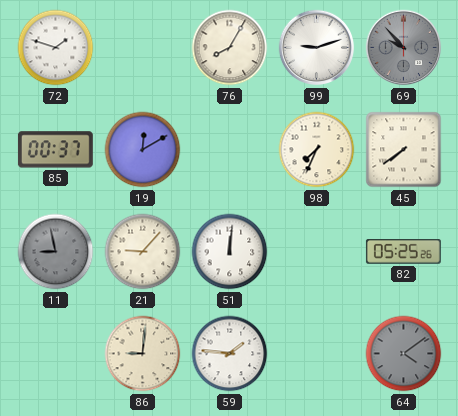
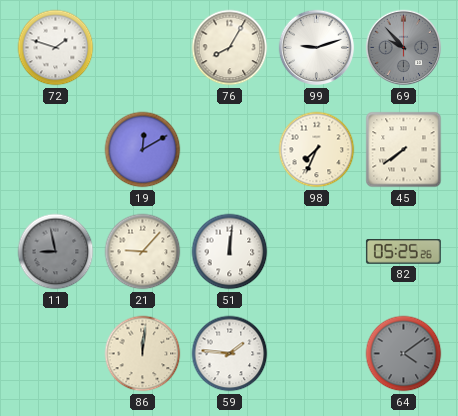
85: 00:37 -> none (55, 150)
86: 9:01 -> 12:01 (143, 354)
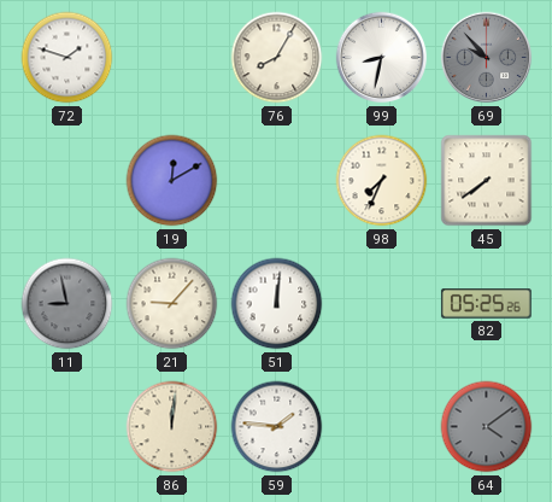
99: 9:12 -> 8:32 (382, 58)
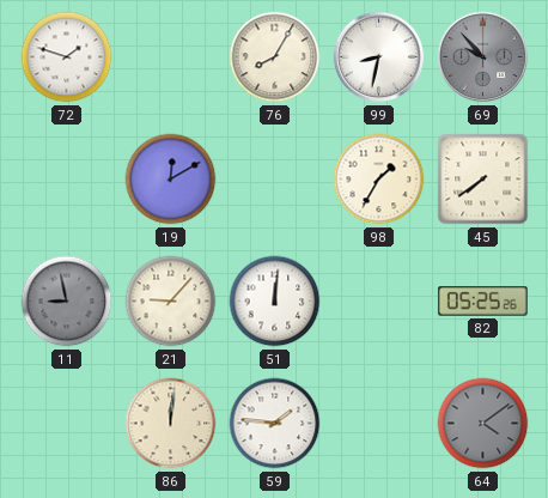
98: 7:34 -> 1:35 (379, 180)
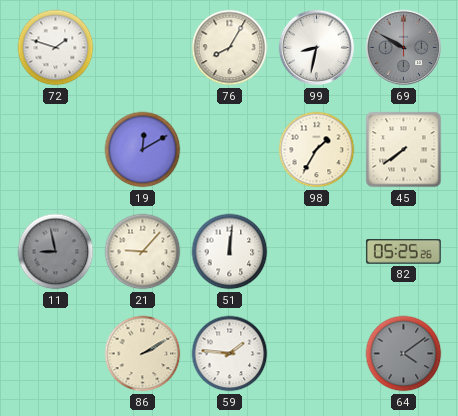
69: 9:53 -> 9:50 (404, 48)
86: 12:01 -> 2:10 (143, 354)
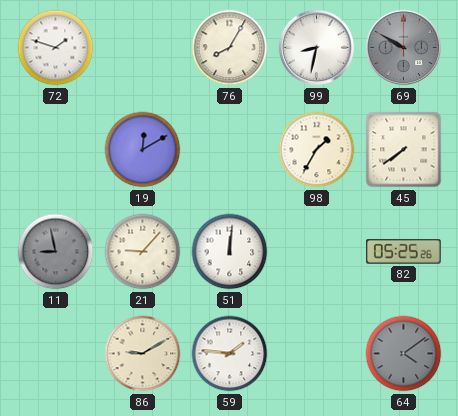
86: 2:10 -> 9:10 (143, 354)
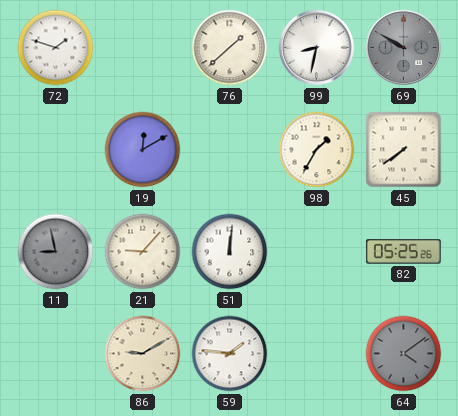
76: 8:05 -> 1:38 (230, 48)
